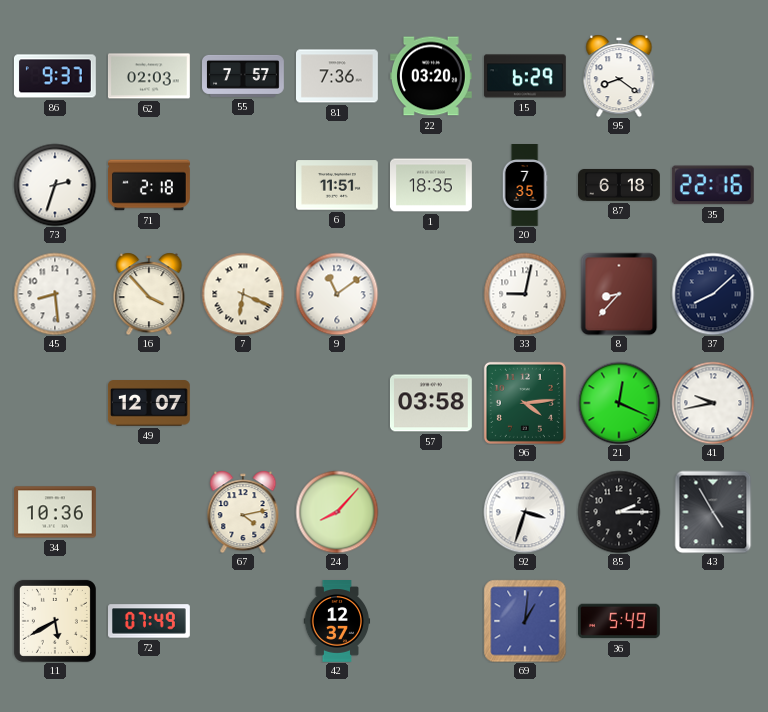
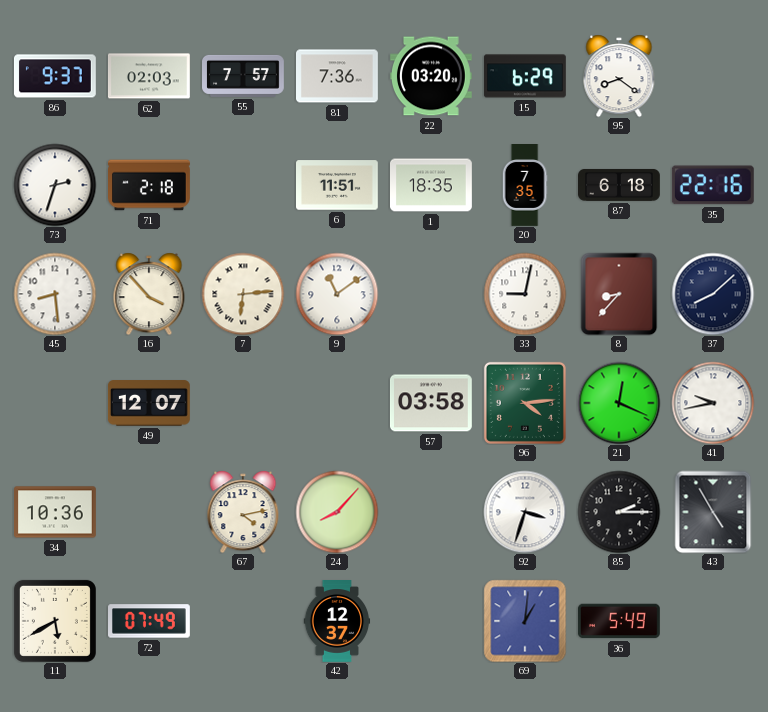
7: 6:19 -> 6:14 (243, 294)
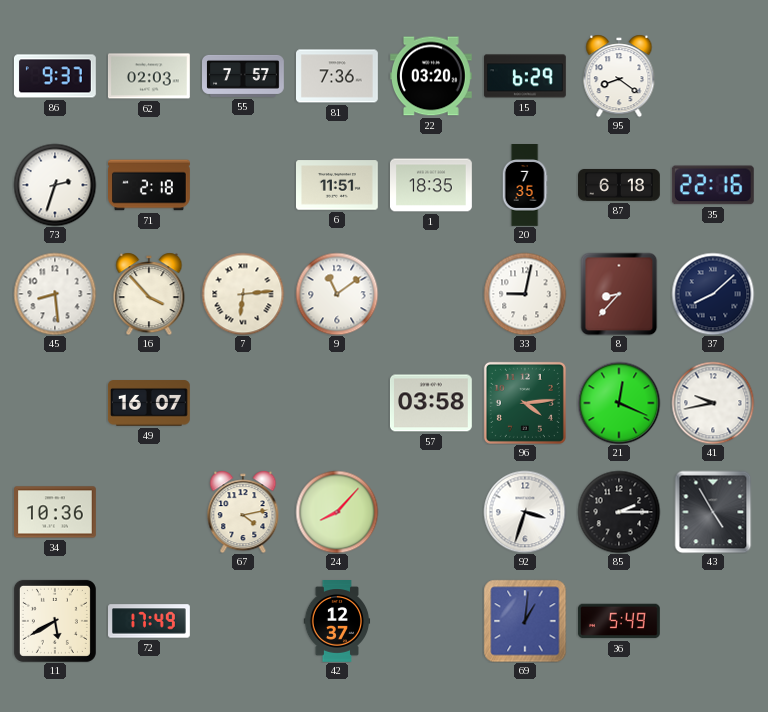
49: 12:07 -> 16:07 (149, 403)
72: 07:49 -> 17:49 (150, 621)
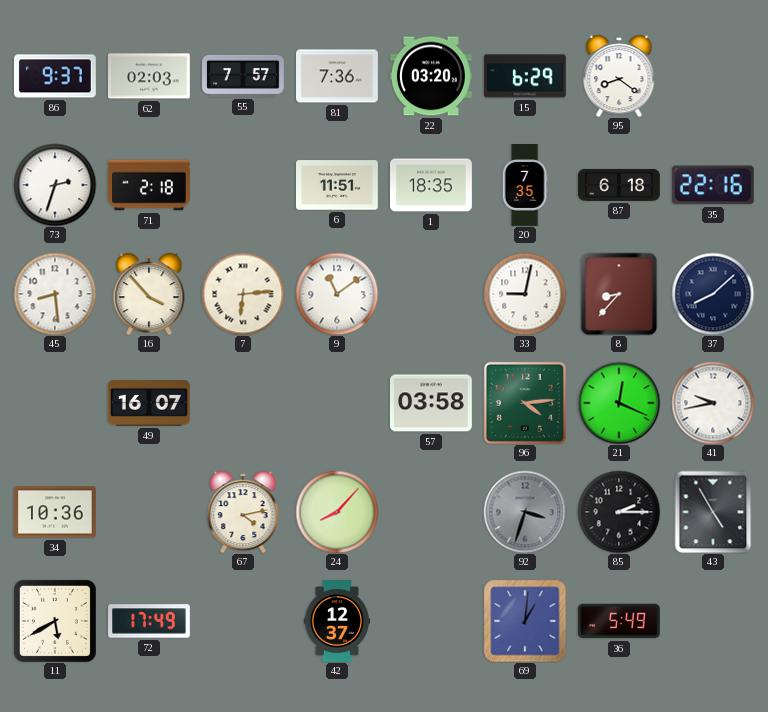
92 dial: white -> grey (525, 512)
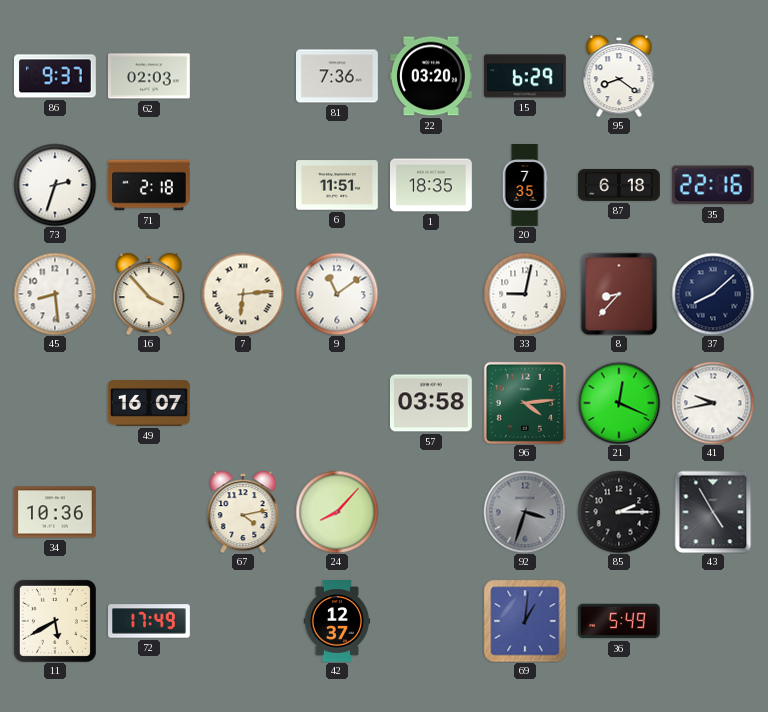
55: 7:57 -> none (244, 76)
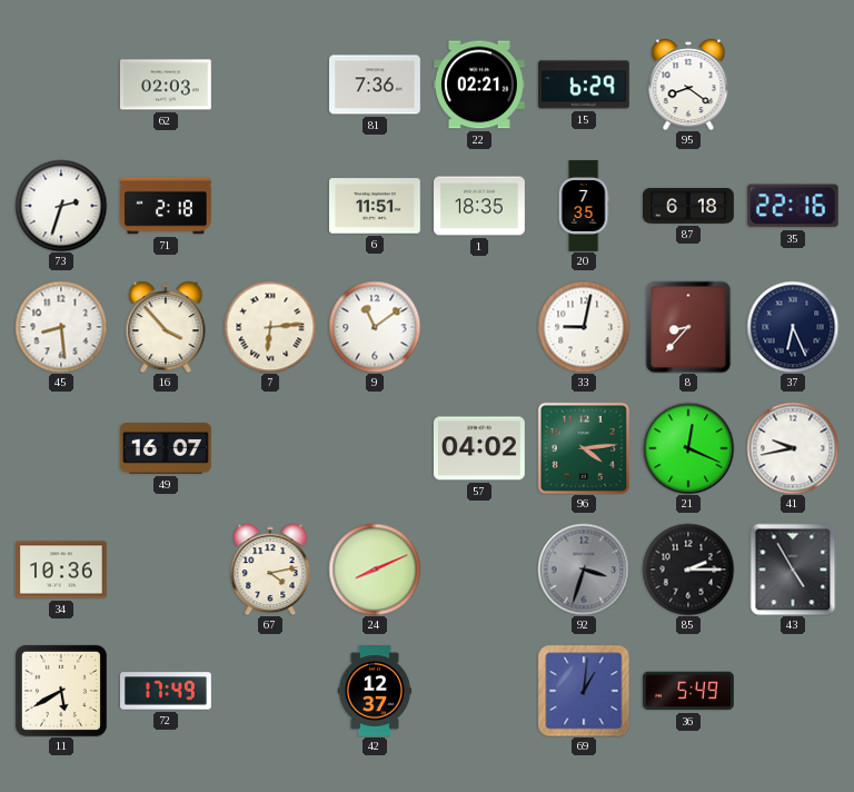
86: 9:37 -> none (55, 76)
22: 03:20 -> 02:21 (479, 85)
37: 8:08 -> 6:26 (793, 327)
57: 03:58 -> 04:02 (479, 448)
24: 8:07 -> 8:11 (375, 570)
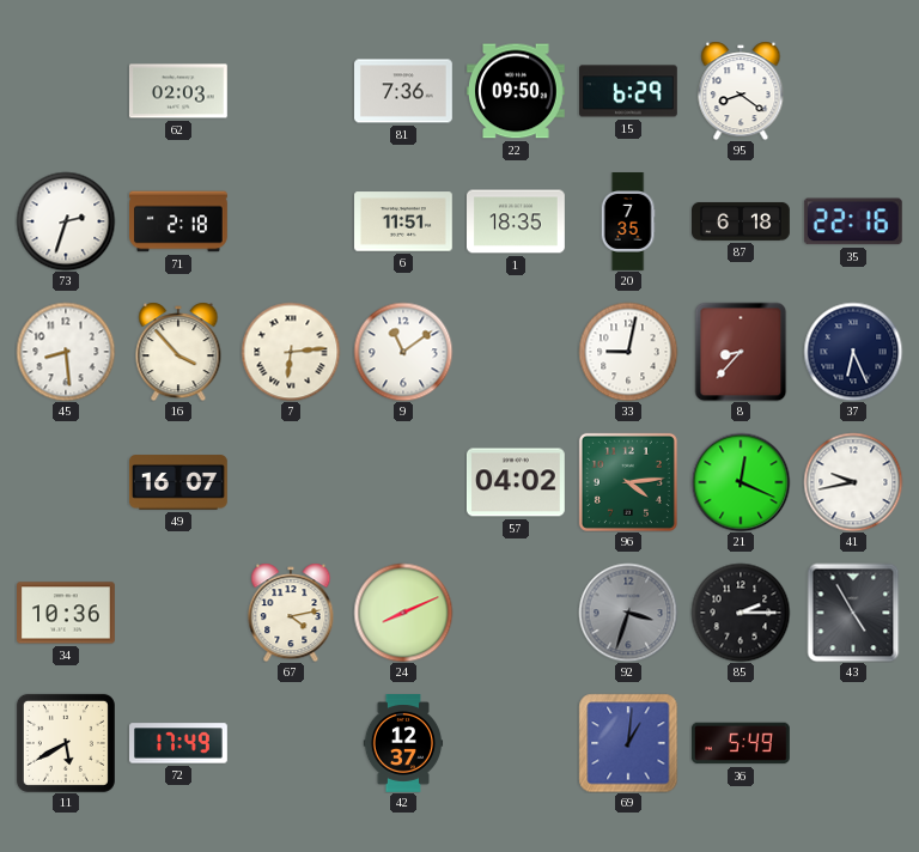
22: 02:21 -> 09:50 (516, 91)
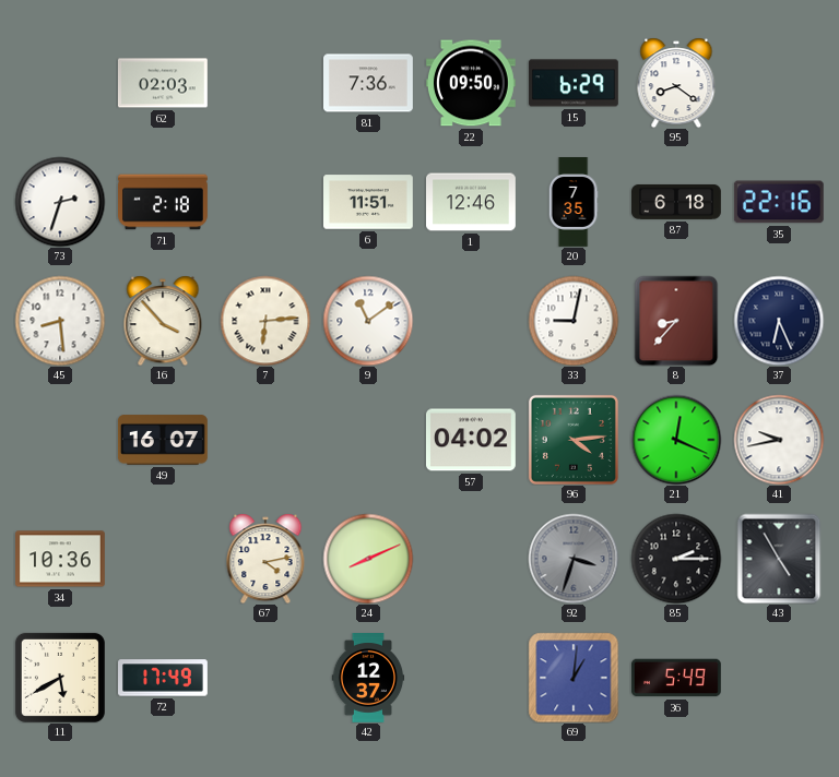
1: 18:35 -> 12:46 (472, 202)
